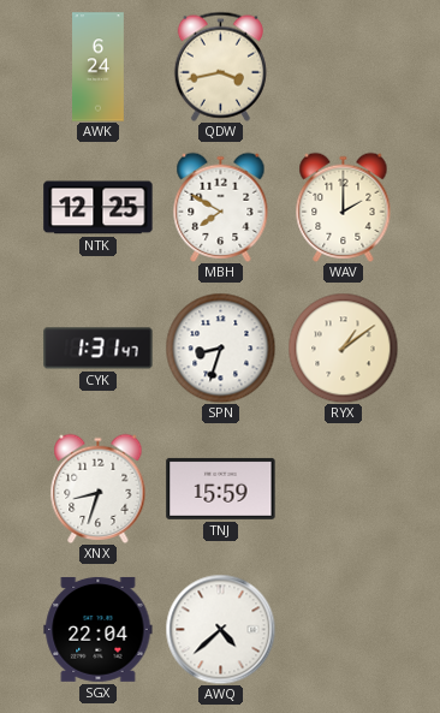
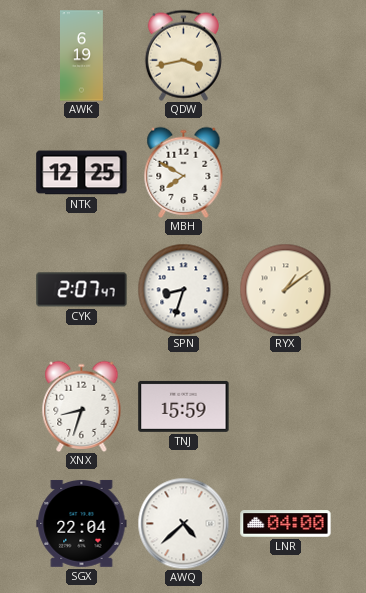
AWK: 6:24 -> 6:19 (82, 56)
WAV: 2:00 -> none (344, 207)
CYK: 1:31 -> 2:07 (82, 290)
LNR: none -> 04:00 (286, 524)
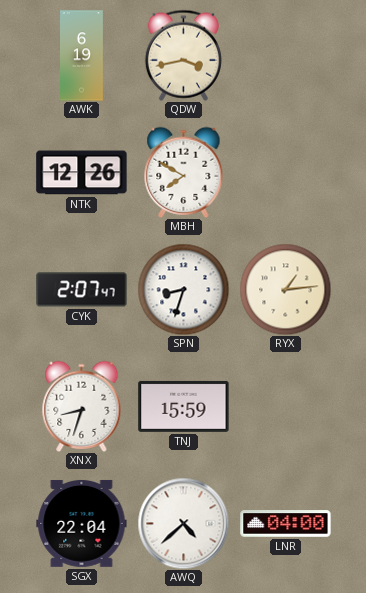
NTK: 12:25 -> 12:26 (82, 173)
RYX: 1:09 -> 1:14 (285, 289)
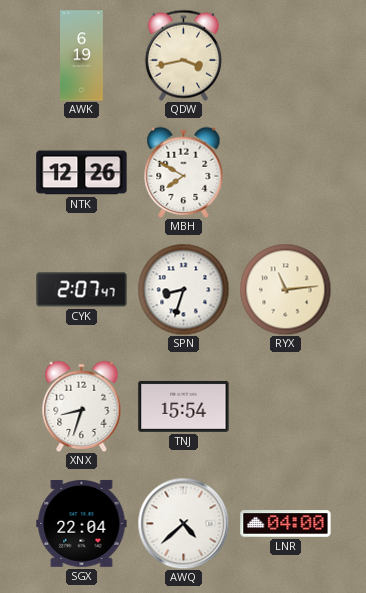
RYX: 1:14 -> 11:14 (285, 289)
TNJ: 15:59 -> 15:54 (184, 406)
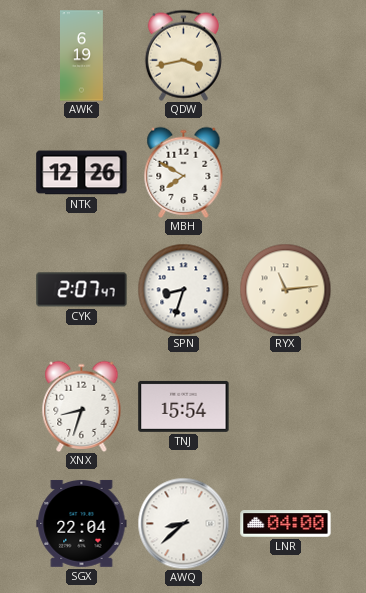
AWQ: 4:38 -> 8:38 (183, 523)
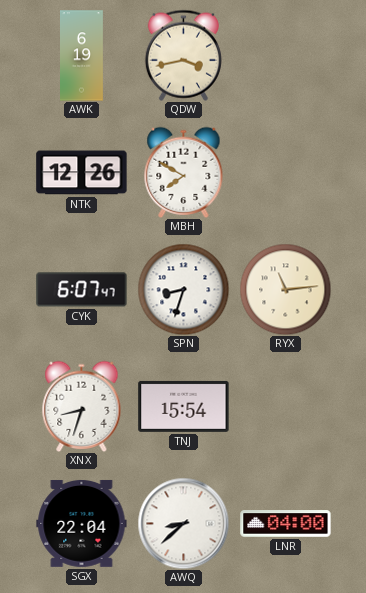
CYK: 2:07 -> 6:07 (82, 290)
